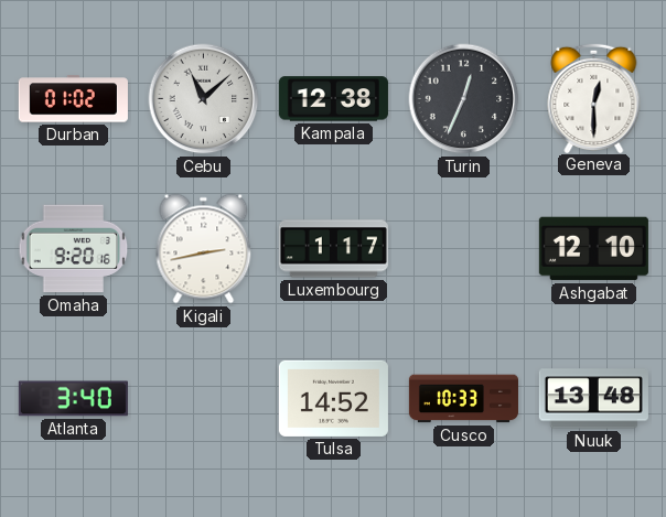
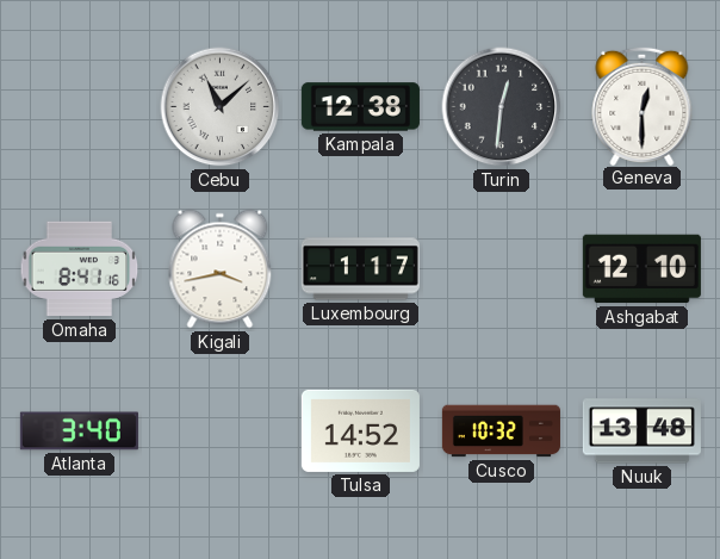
Durban: 01:02 -> none (73, 99)
Turin: 12:34 -> 12:31 (502, 107)
Omaha: 9:20 -> 8:41 (80, 269)
Kigali: 2:43 -> 3:43 (221, 269)
Cusco: 10:33 -> 10:32 (501, 431)
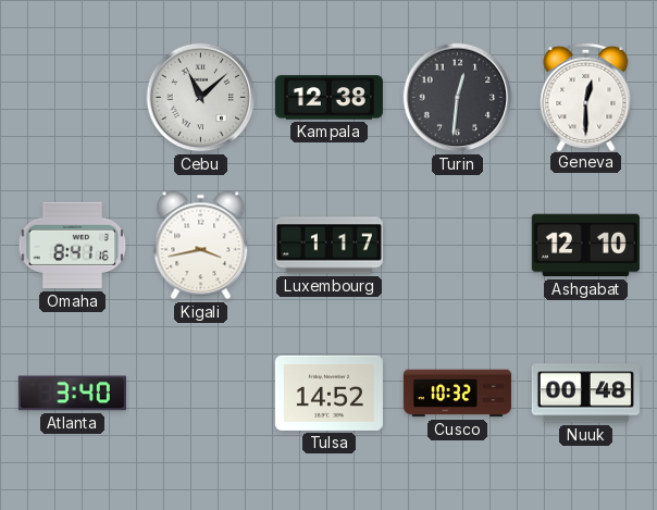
Nuuk: 13:48 -> 00:48 (585, 394)
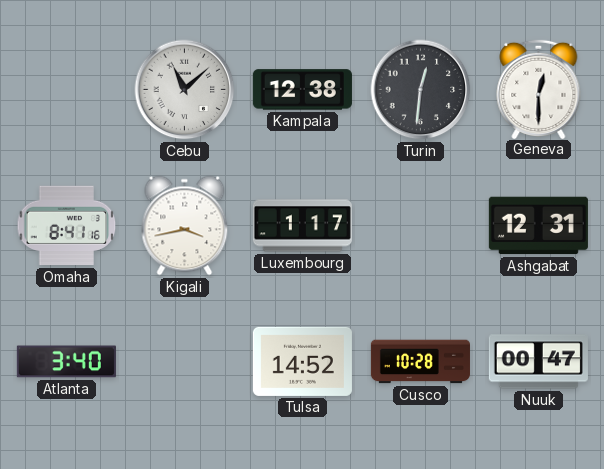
Ashgabat: 12:10 -> 12:31 (538, 226)
Cusco: 10:32 -> 10:28 (420, 362)
Nuuk: 00:48 -> 00:47 (538, 362)
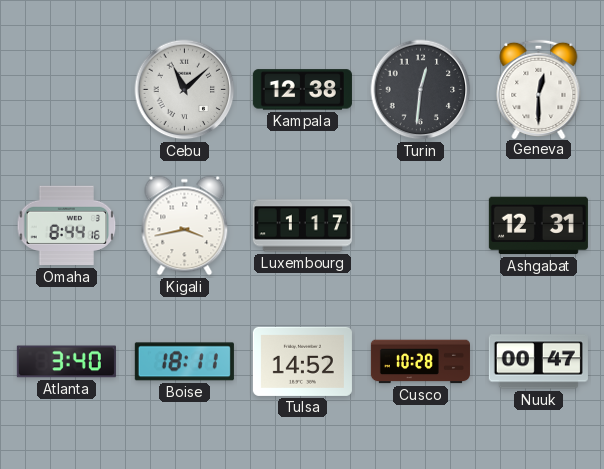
Omaha: 8:41 -> 8:44 (67, 226)
Boise: none -> 18:11 (184, 362)
